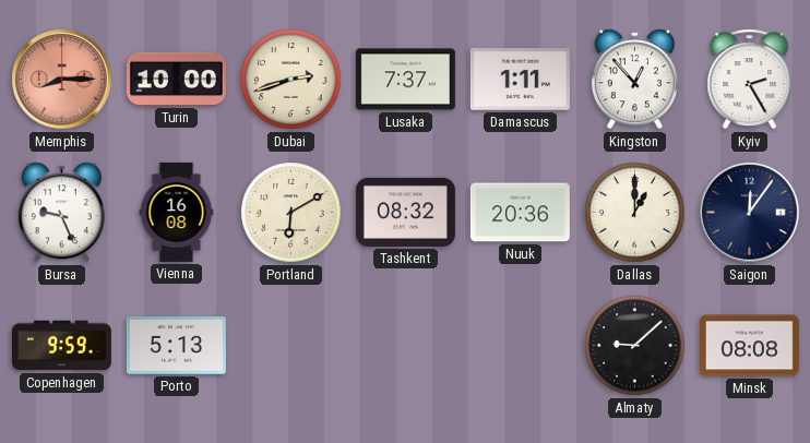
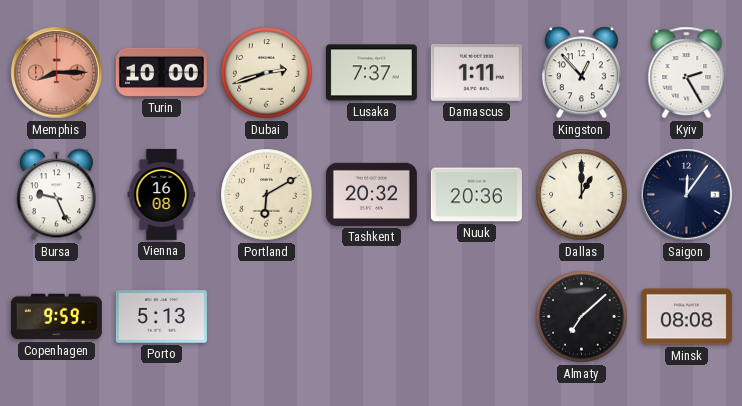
Tashkent: 08:32 -> 20:32 (371, 194)
Almaty: 9:08 -> 7:08 (582, 317)
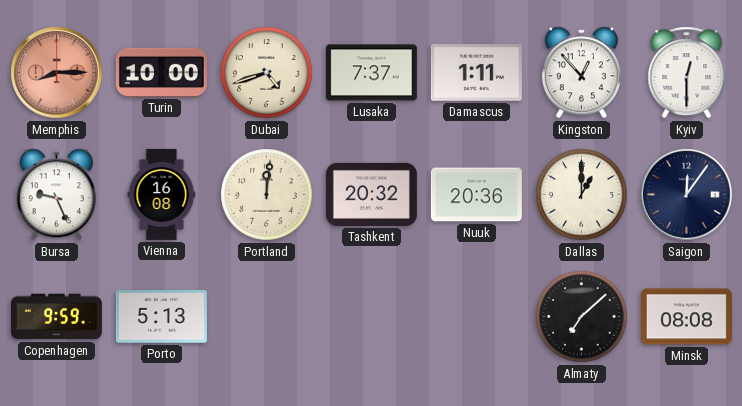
Dubai: 2:42 -> 4:42 (267, 73)
Kyiv: 2:25 -> 12:30 (687, 73)
Portland: 6:10 -> 12:01 (267, 195)
